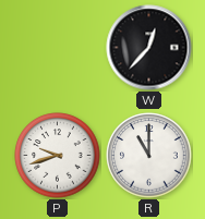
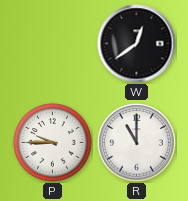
W: 12:37 -> 12:39 (137, 44)
P: 9:42 -> 9:45 (53, 143)
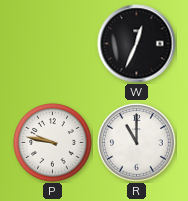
W: 12:39 -> 12:34 (137, 44)
P: 9:45 -> 9:47 (53, 143)
